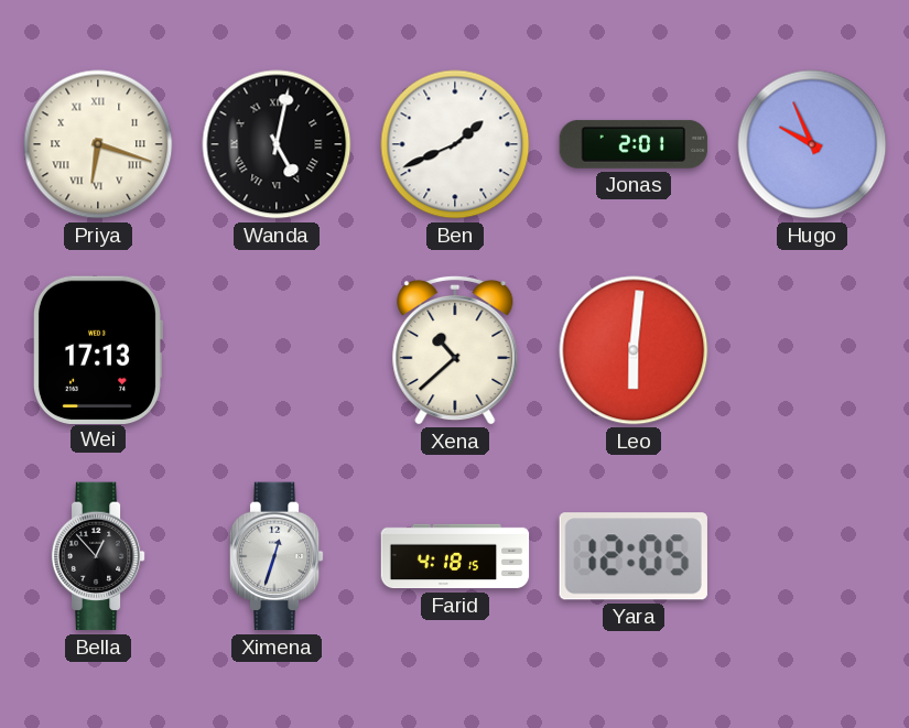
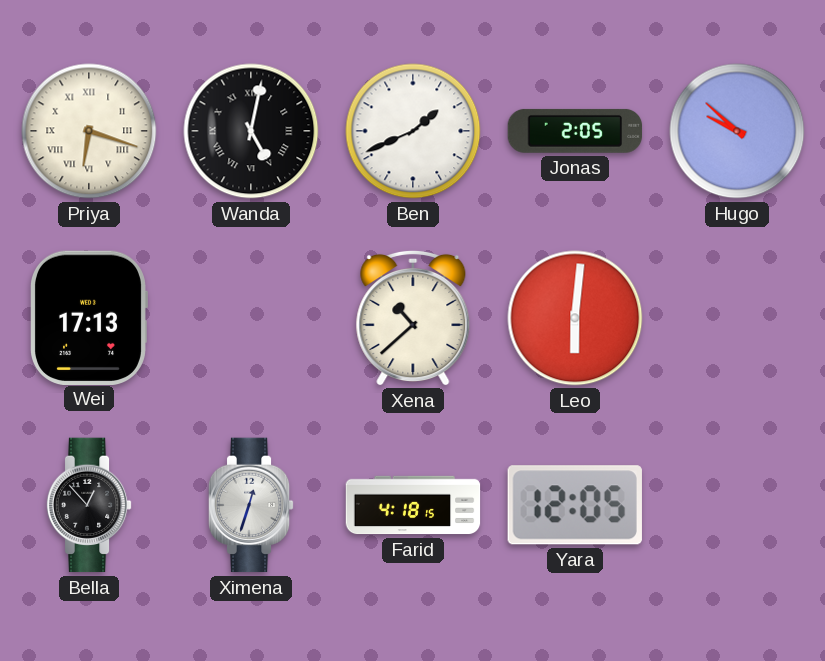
Jonas: 2:01 -> 2:05 (575, 131)
Hugo: 9:56 -> 9:52 (737, 131)
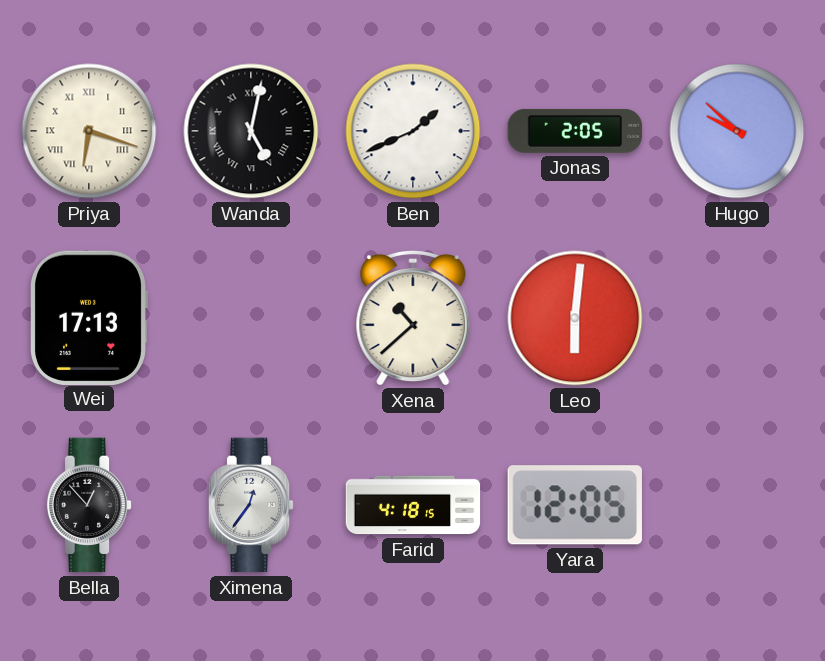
Ximena: 12:33 -> 12:36 (251, 505)
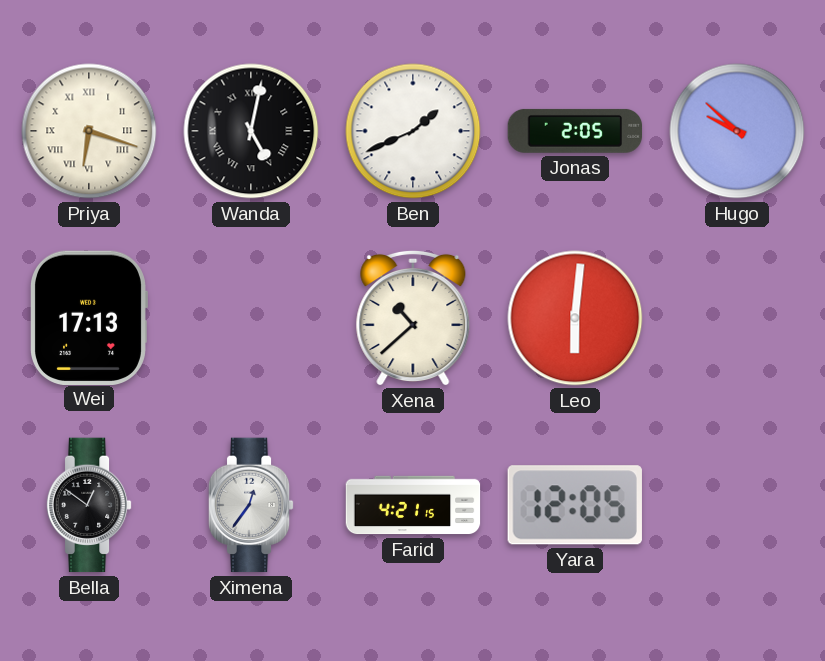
Bella: 12:53 -> 12:51 (89, 505)
Farid: 4:18 -> 4:21 (413, 505)
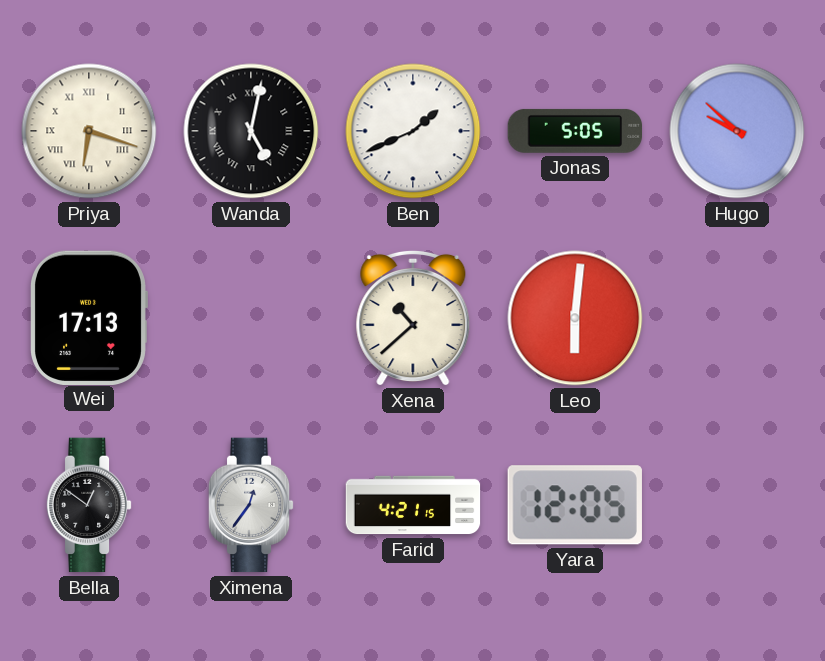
Jonas: 2:05 -> 5:05 (575, 131)
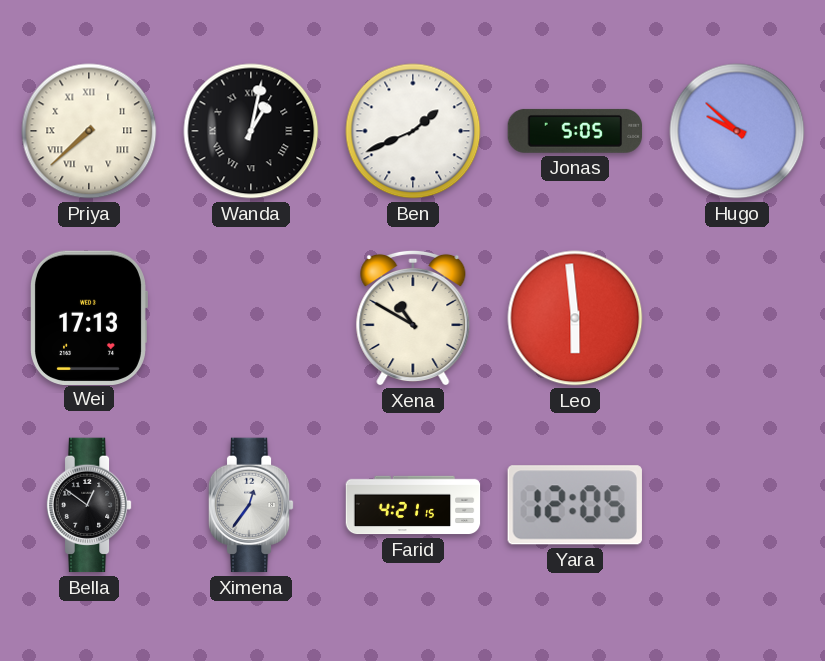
Priya: 6:18 -> 7:38 (89, 131)
Wanda: 5:02 -> 1:02 (251, 131)
Xena: 10:38 -> 10:50 (413, 318)
Leo: 6:01 -> 5:59 (575, 318)
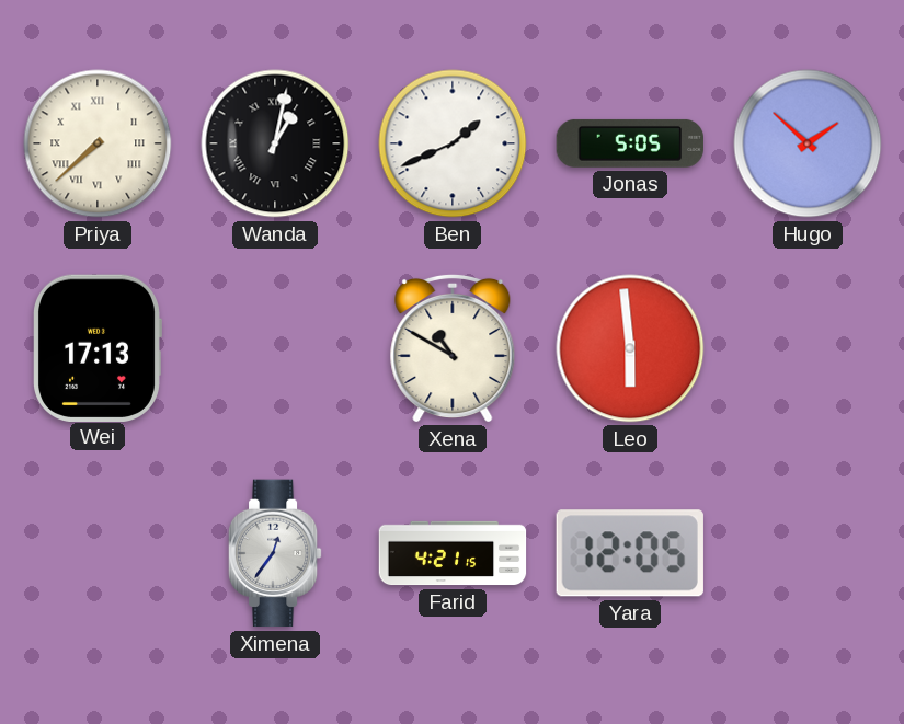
Hugo: 9:52 -> 1:52 (808, 143)
Bella: 12:51 -> none (89, 505)
